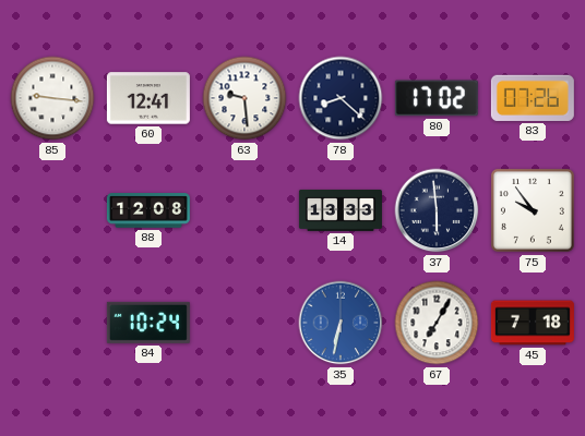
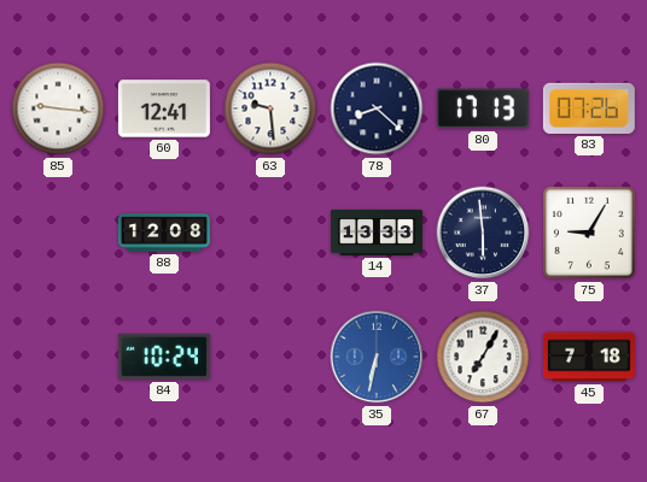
80: 17:02 -> 17:13 (483, 108)
75: 9:54 -> 9:05 (589, 233)
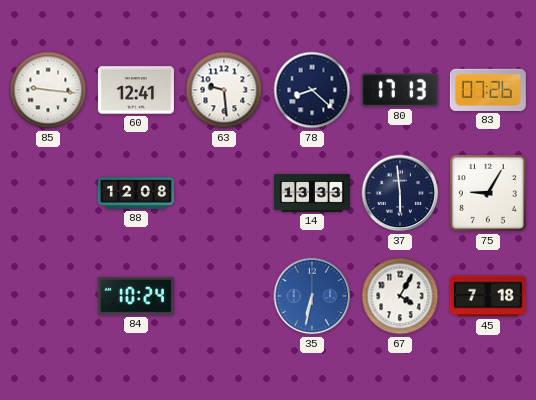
67: 7:05 -> 4:05 (400, 296)
